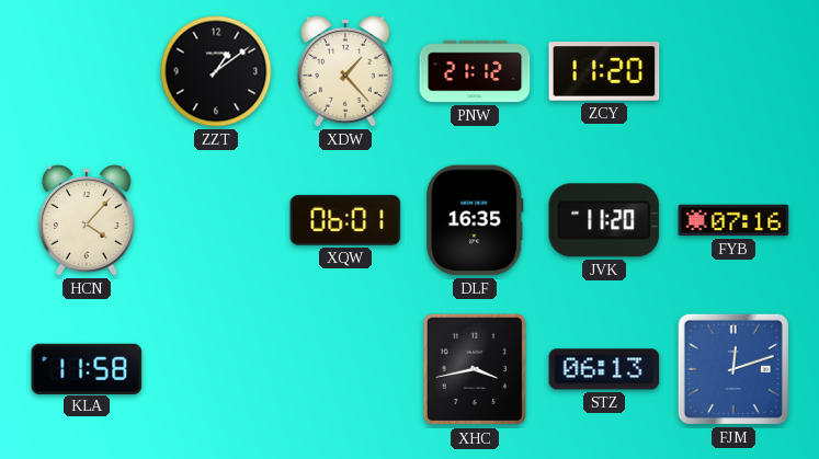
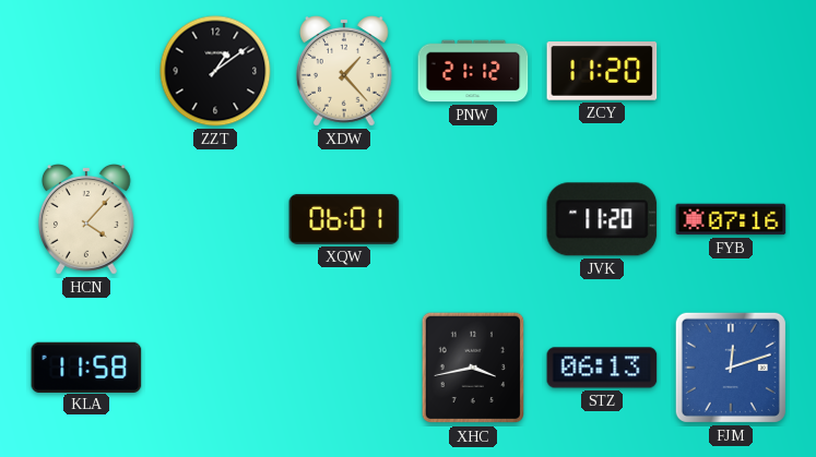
DLF: 16:35 -> none (475, 220)
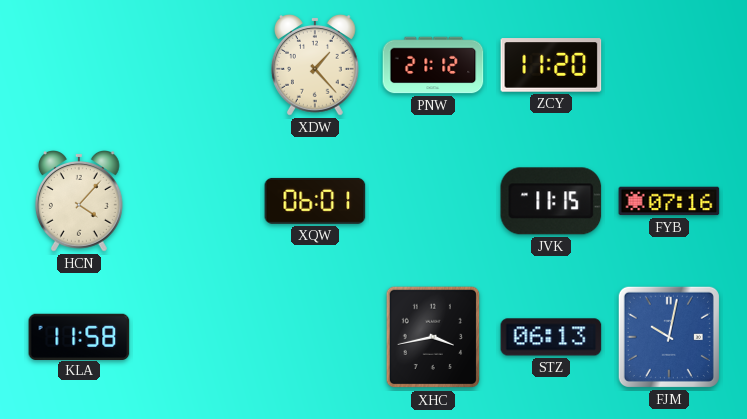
ZZT: 1:09 -> none (215, 71)
JVK: 11:20 -> 11:15 (551, 201)
FJM: 12:12 -> 10:02 (669, 337)
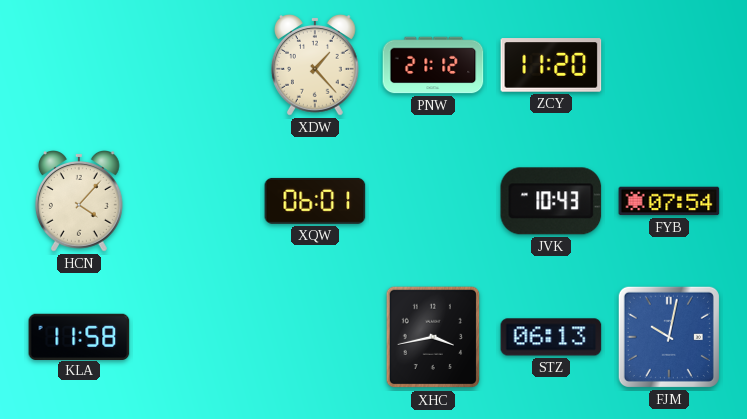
JVK: 11:15 -> 10:43 (551, 201)
FYB: 07:16 -> 07:54 (669, 201)
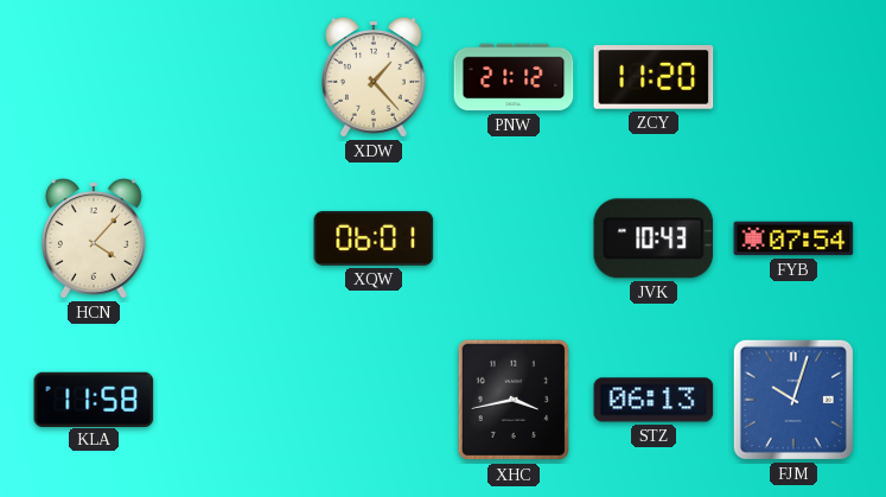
FJM: 10:02 -> 10:03 (793, 400)
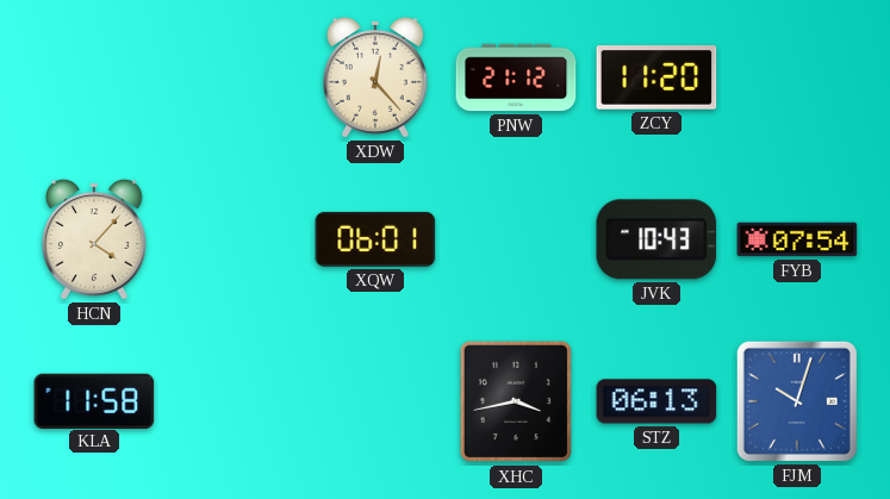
XDW: 1:23 -> 12:23 (375, 79)
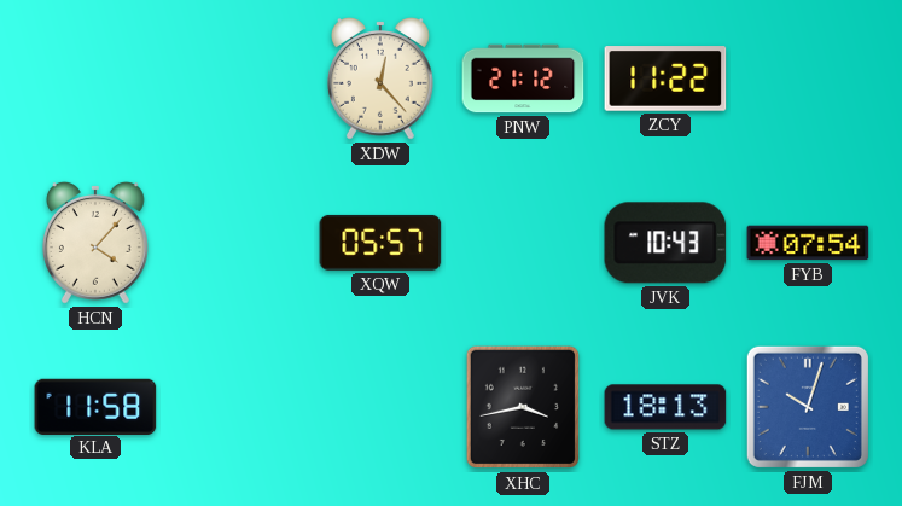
ZCY: 11:20 -> 11:22 (665, 78)
XQW: 06:01 -> 05:57 (380, 243)
STZ: 06:13 -> 18:13 (665, 407)
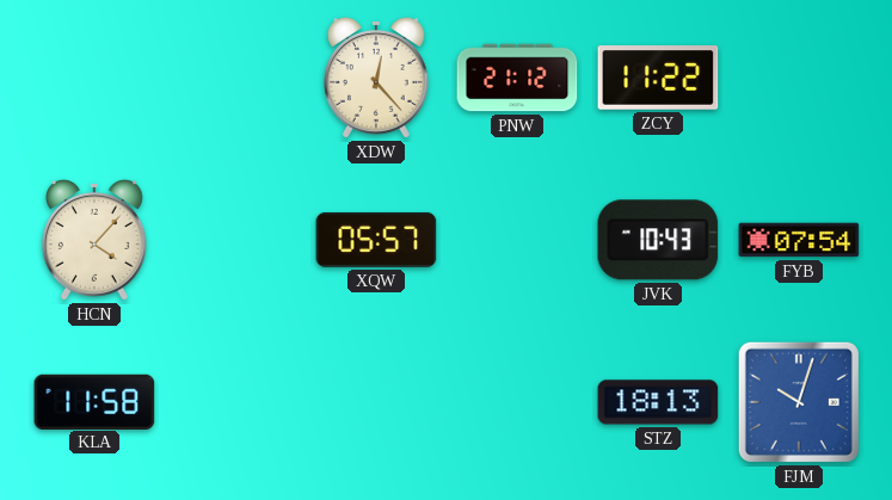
XHC: 3:43 -> none (523, 407)
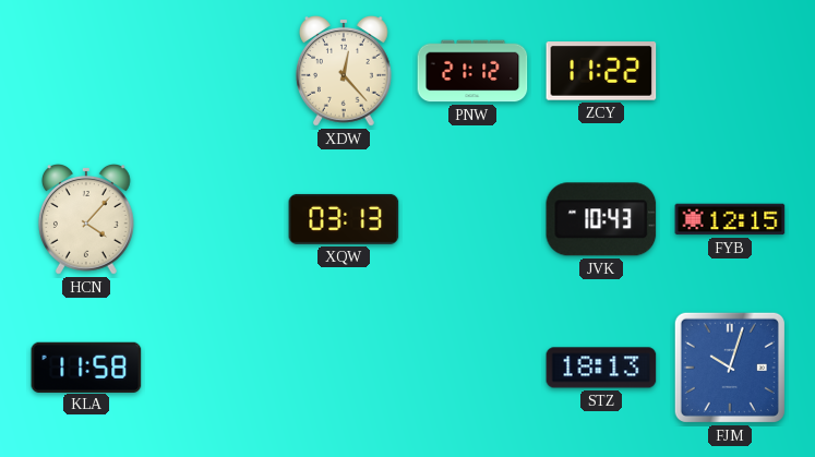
XQW: 05:57 -> 03:13 (344, 219)
FYB: 07:54 -> 12:15 (730, 219)
